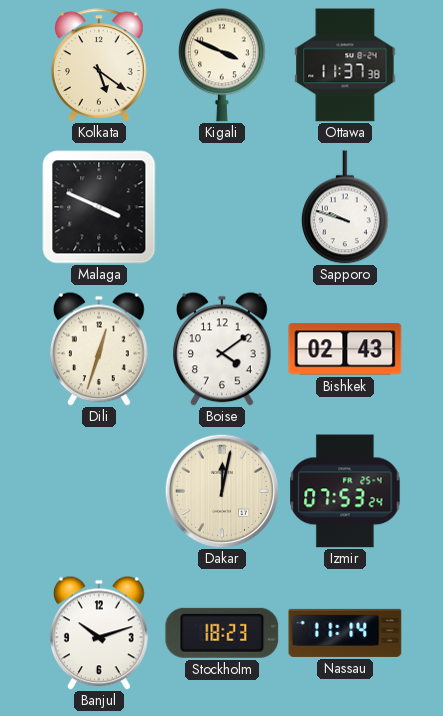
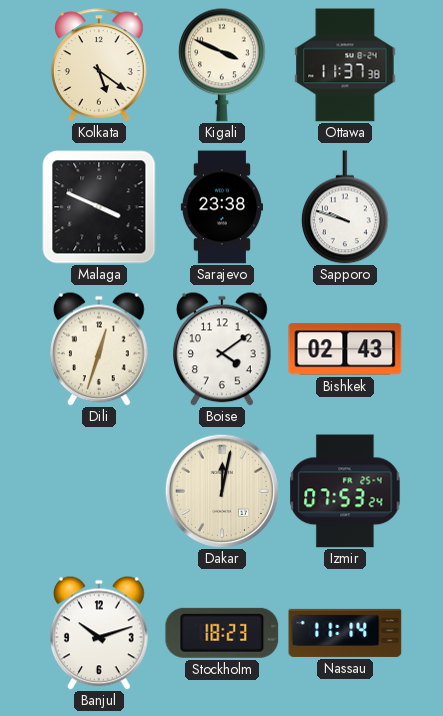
Sarajevo: none -> 23:38 (222, 207)
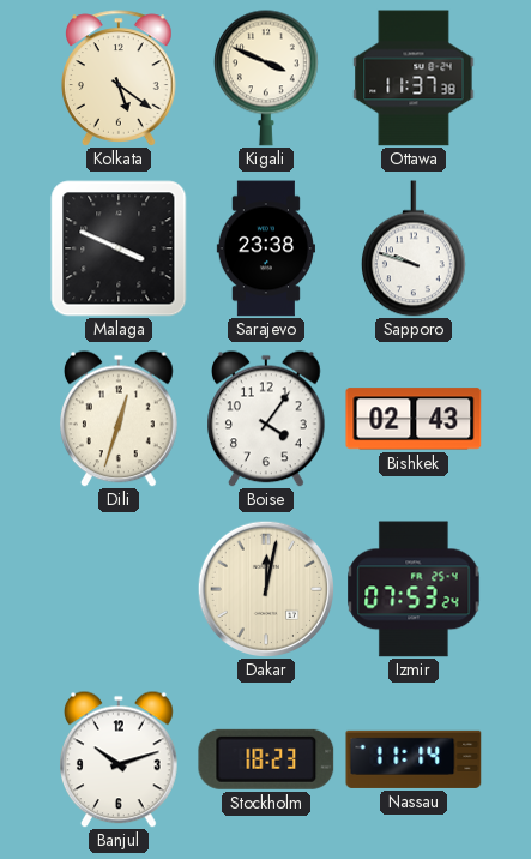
Boise: 4:09 -> 4:06 (267, 419)
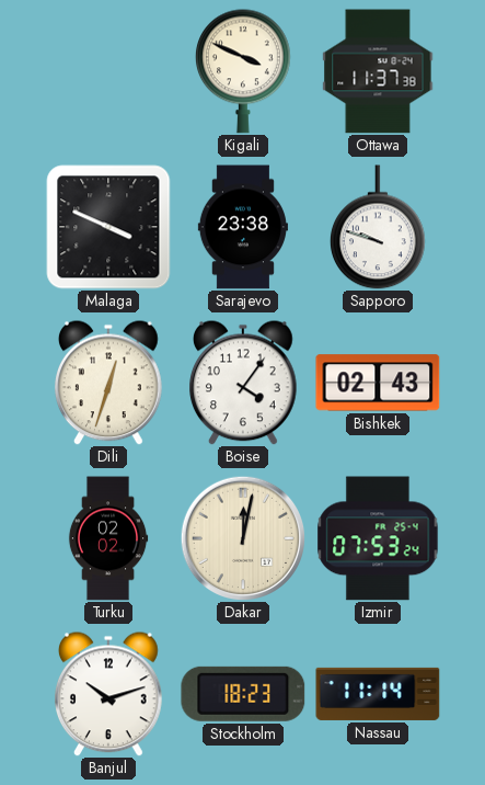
Kolkata: 5:21 -> none (120, 78)
Turku: none -> 02:02 (108, 538)
